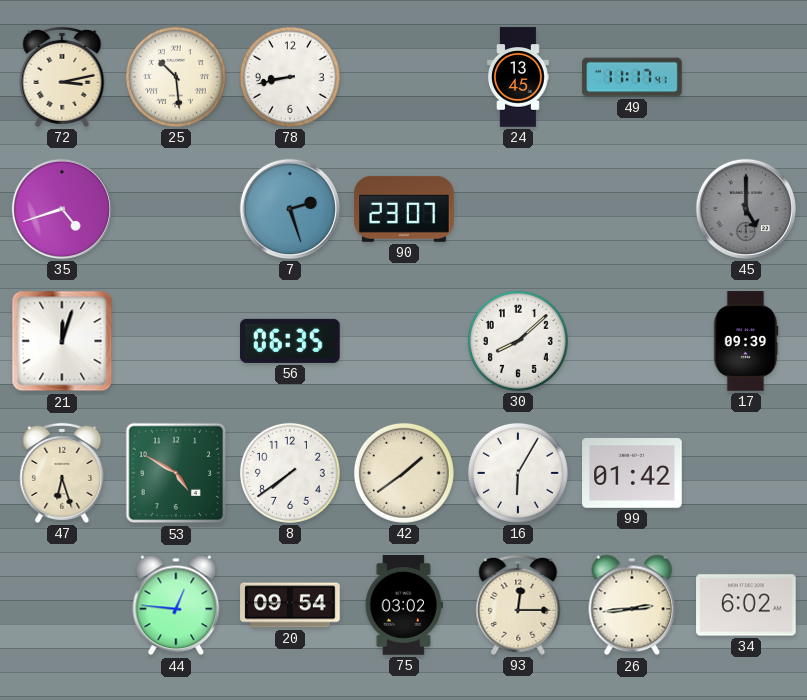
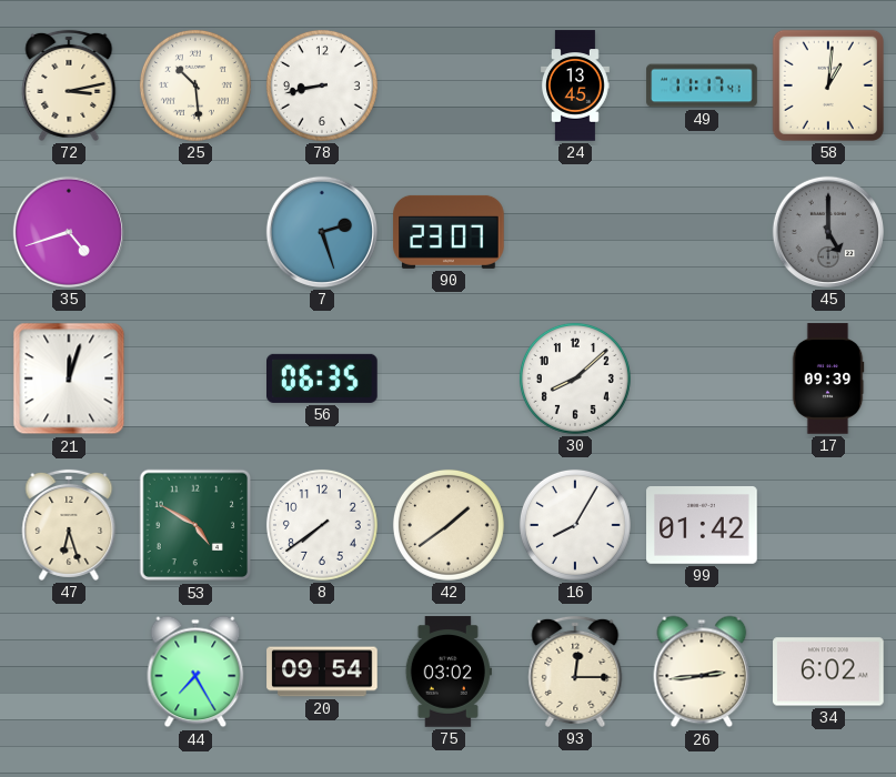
58: none -> 1:01 (828, 85)
16: 6:05 -> 8:05 (575, 525)
44: 12:46 -> 7:25 (195, 672)
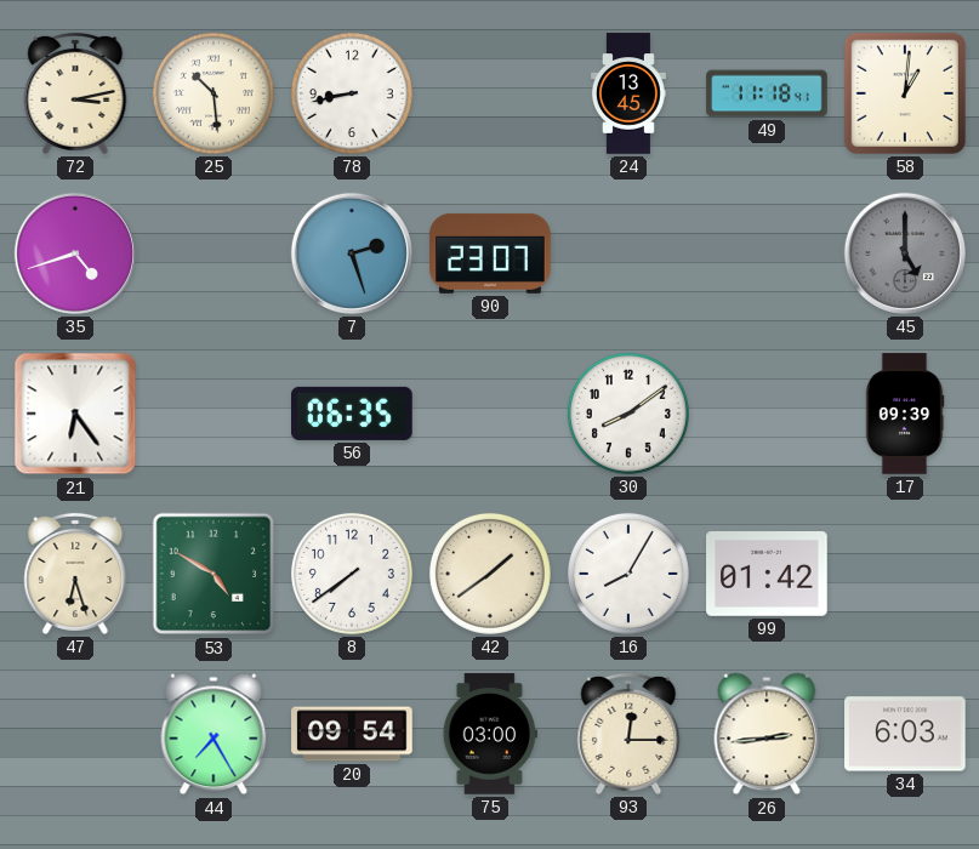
49: 11:17 -> 11:18 (767, 93)
21: 12:03 -> 6:24 (75, 414)
30: 8:08 -> 8:09 (628, 414)
75: 03:02 -> 03:00 (490, 734)
34: 6:02 -> 6:03 (905, 734)
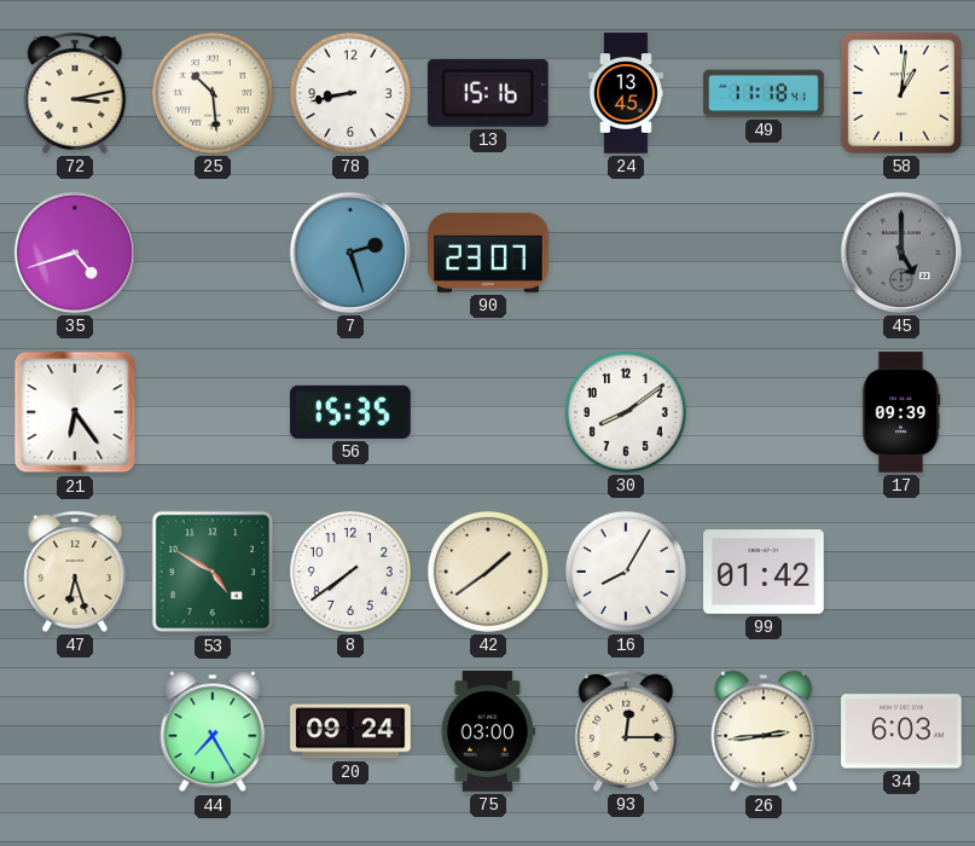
13: none -> 15:16 (488, 93)
56: 06:35 -> 15:35 (350, 412)
20: 09:54 -> 09:24 (350, 731)
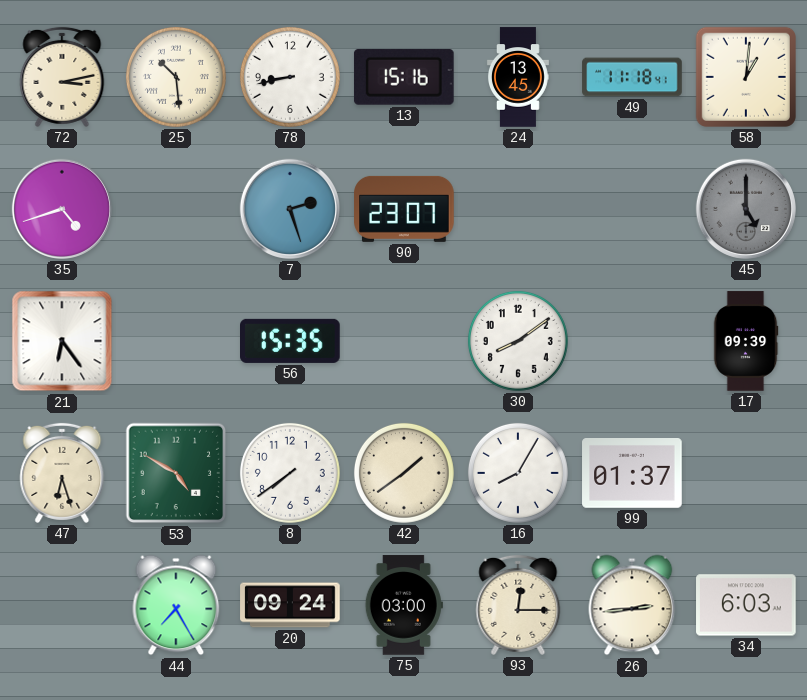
99: 01:42 -> 01:37 (632, 474)
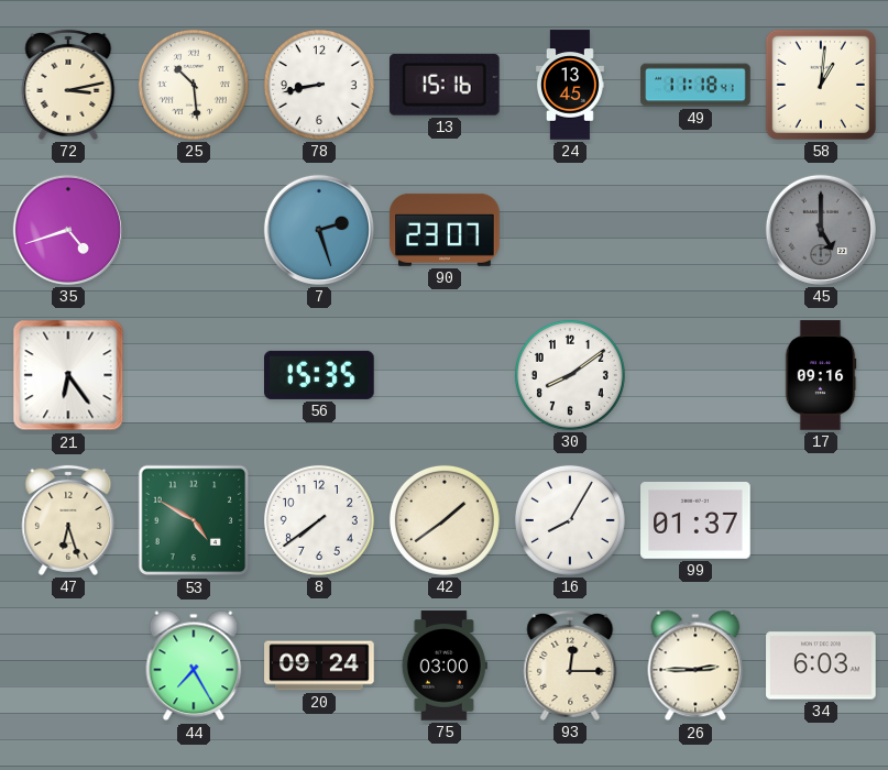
17: 09:39 -> 09:16 (821, 375)
26: 2:44 -> 2:45 (695, 665)
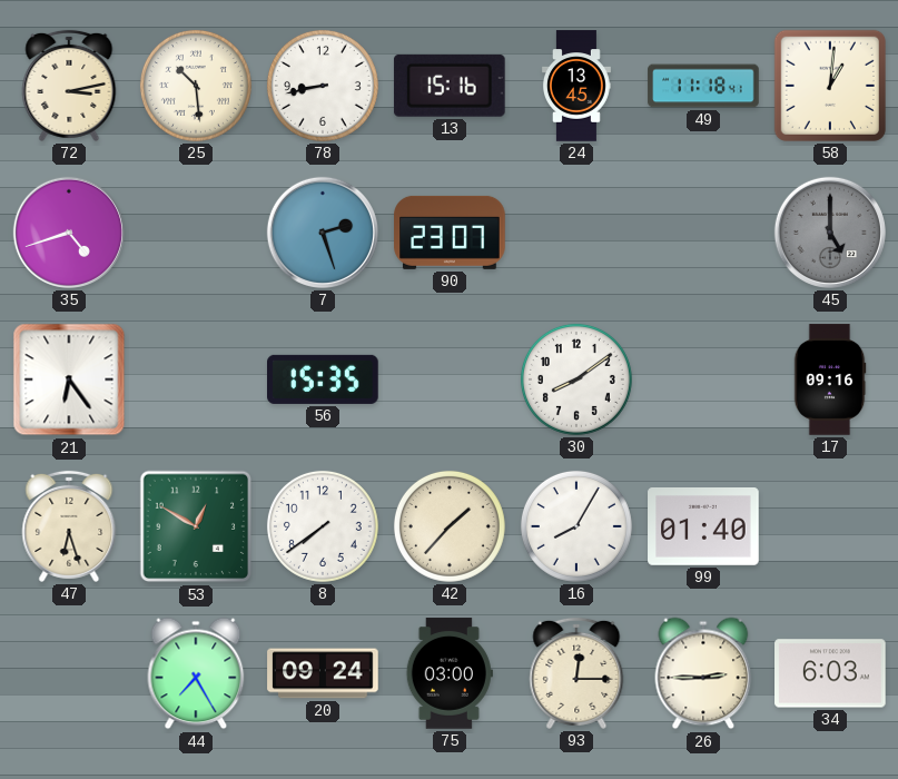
53: 4:50 -> 12:50 (196, 526)
42: 1:39 -> 1:37 (450, 526)
99: 01:37 -> 01:40 (703, 527)
